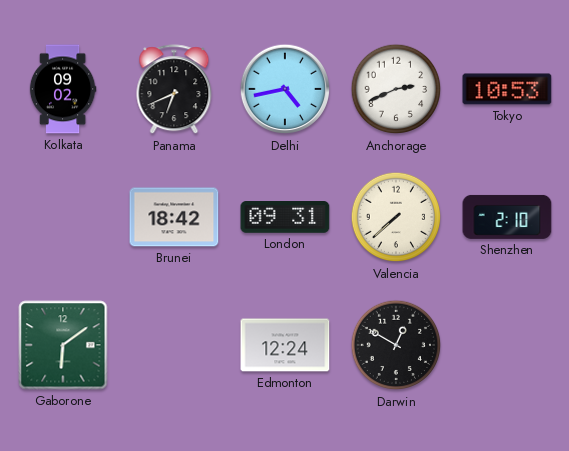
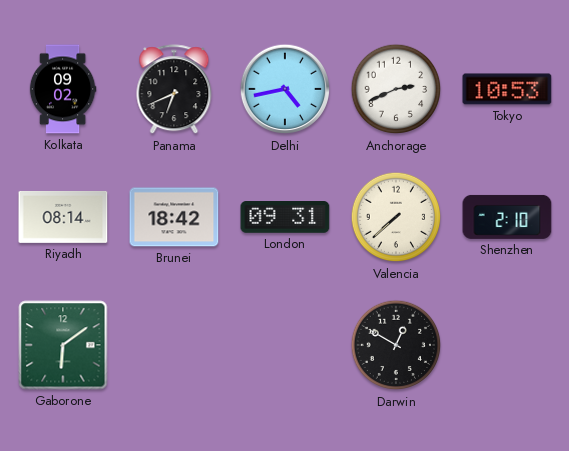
Riyadh: none -> 08:14 (63, 217)
Edmonton: 12:24 -> none (285, 345)
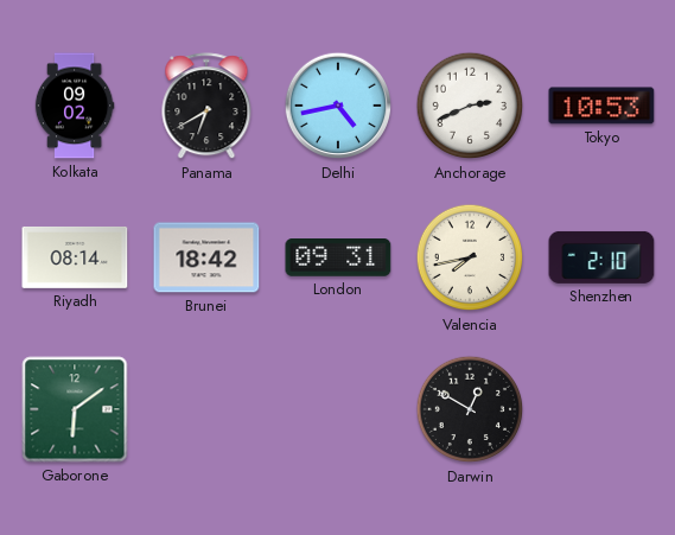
Panama: 6:41 -> 6:40 (206, 107)
Valencia: 7:38 -> 7:43 (470, 257)
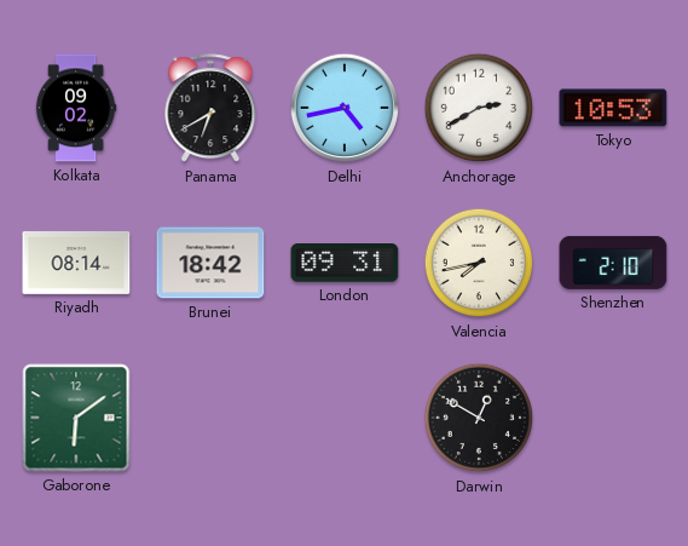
Anchorage: 2:41 -> 2:40 (479, 108)
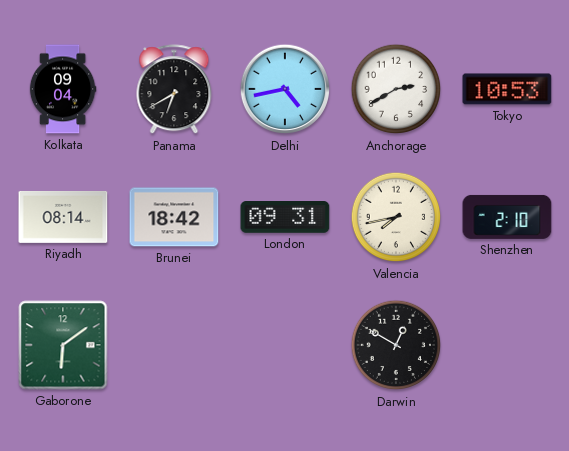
Kolkata: 09:02 -> 09:04 (63, 89)
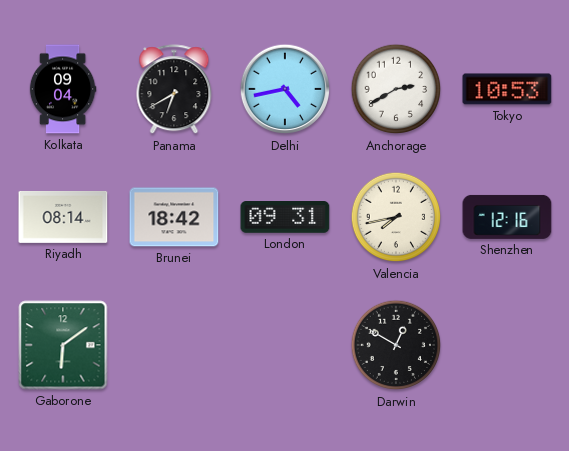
Shenzhen: 2:10 -> 12:16 (507, 217)
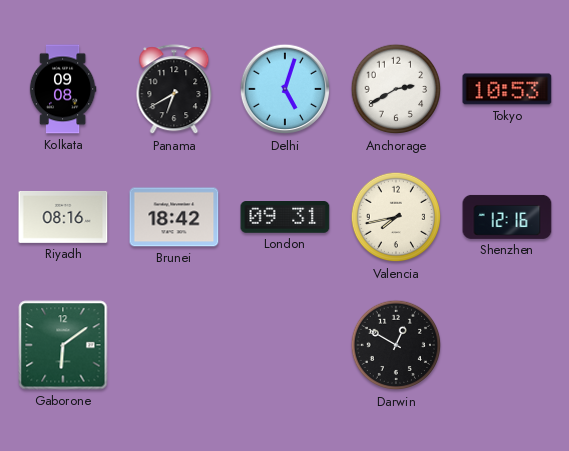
Kolkata: 09:04 -> 09:08 (63, 89)
Delhi: 4:43 -> 5:03 (285, 89)
Riyadh: 08:14 -> 08:16 (63, 217)
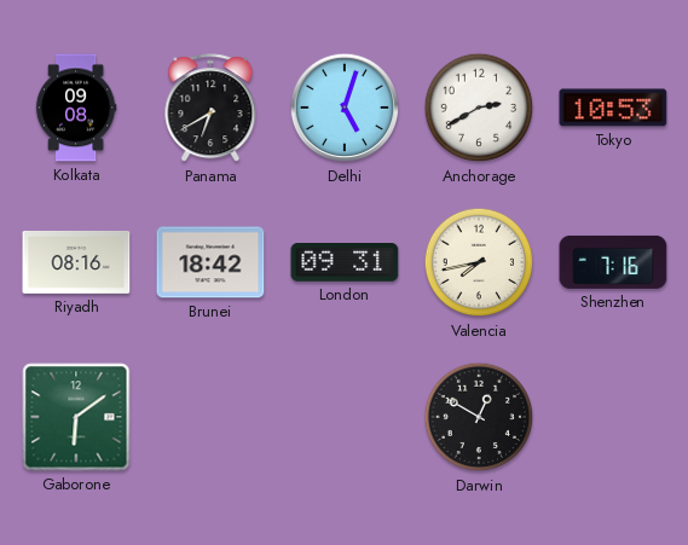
Shenzhen: 12:16 -> 7:16 (613, 262)
